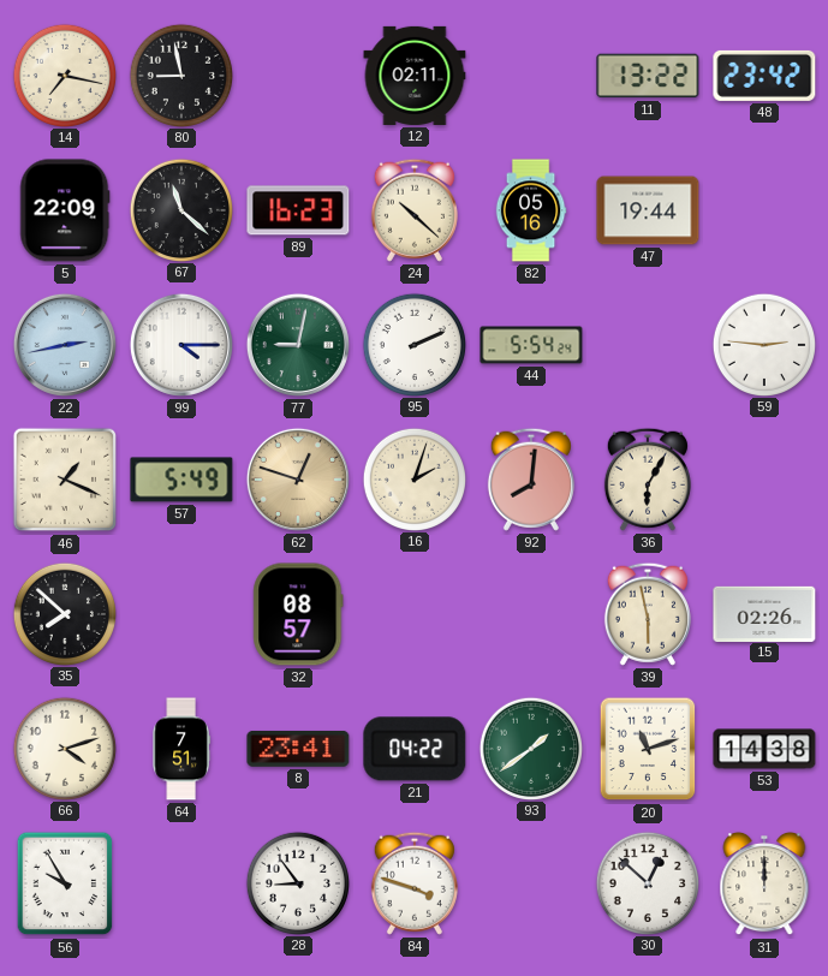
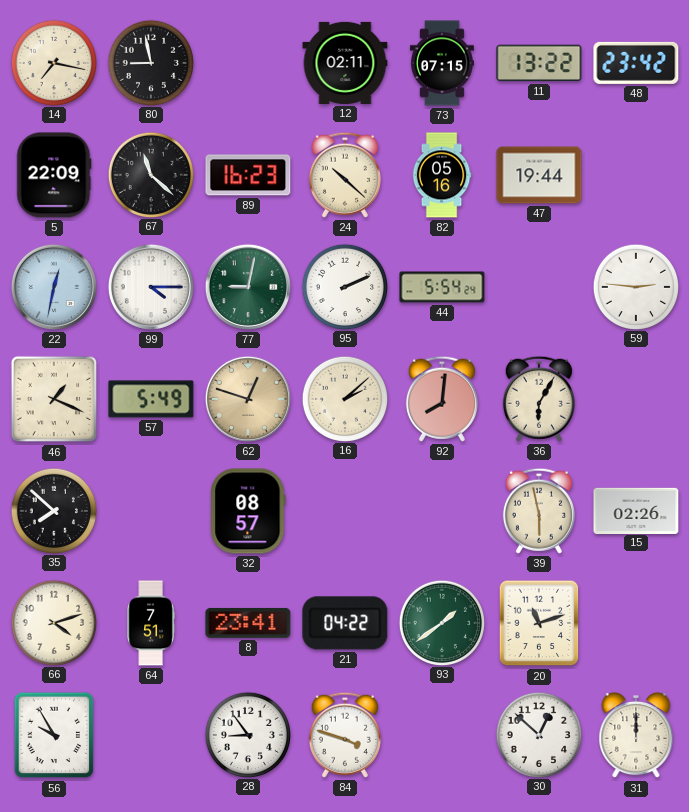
73: none -> 07:15 (442, 63)
22: 2:43 -> 12:32 (54, 287)
16: 2:03 -> 2:08 (344, 398)
53: 14:38 -> none (764, 749)
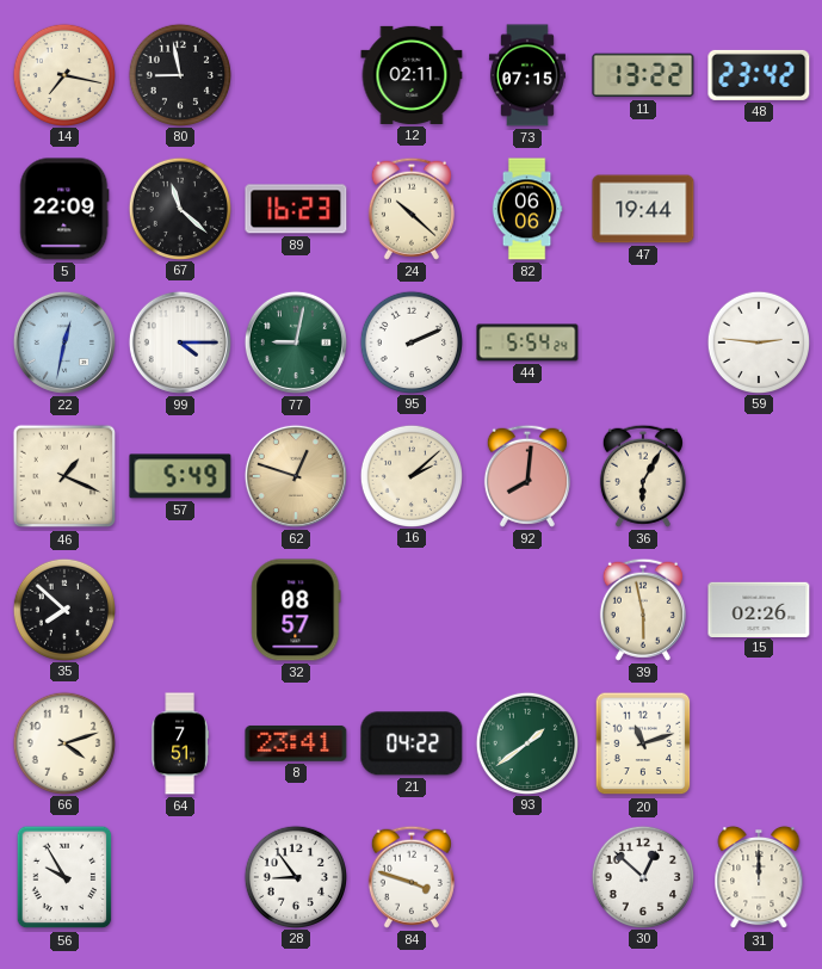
82: 05:16 -> 06:06 (527, 209)
